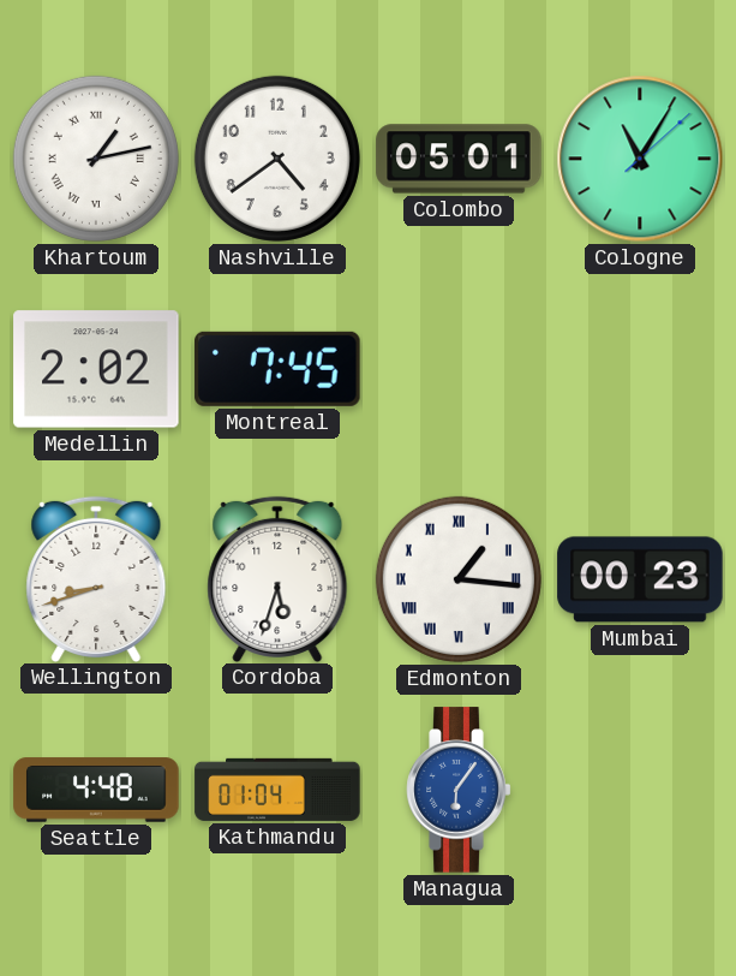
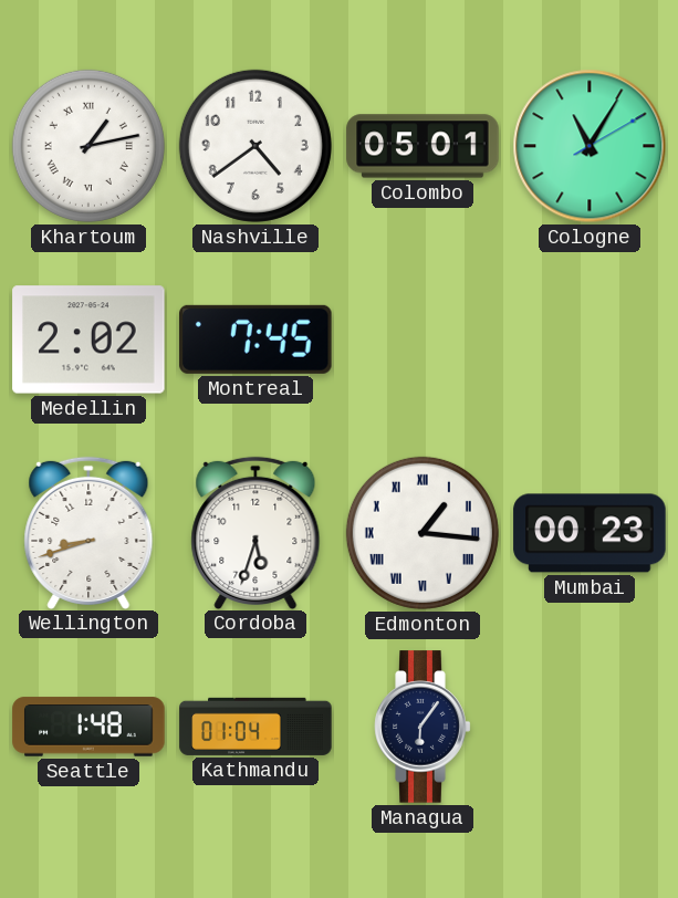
Cologne: 11:05:08 -> 11:05:10 (590, 146)
Seattle: 4:48 -> 1:48 (88, 727)
Managua dial: blue -> navy (423, 727)
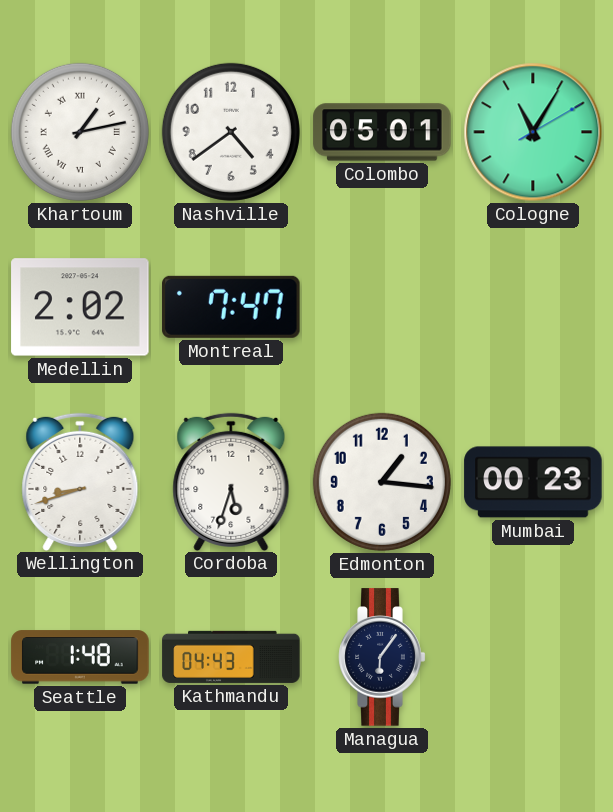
Montreal: 7:45 -> 7:47 (231, 307)
Edmonton numerals: Roman -> Arabic (382, 482)
Kathmandu: 01:04 -> 04:43 (231, 657)
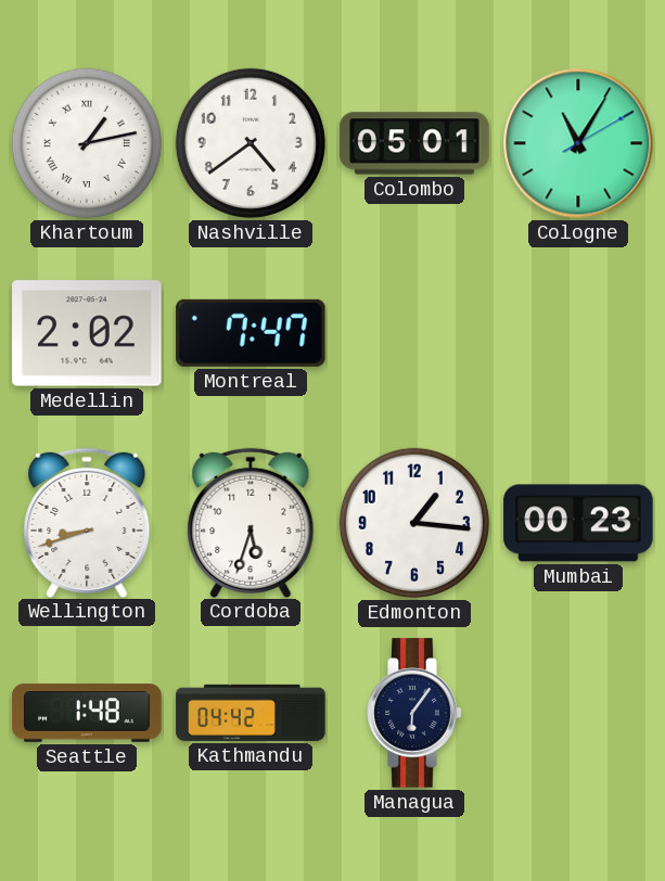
Kathmandu: 04:43 -> 04:42 (251, 713)
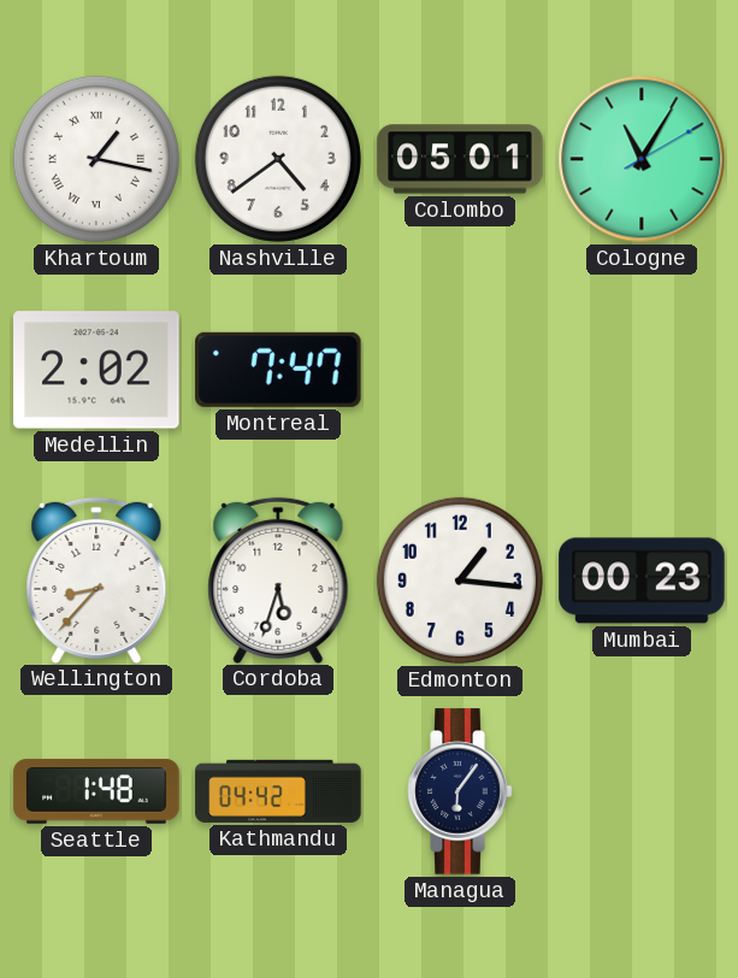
Khartoum: 1:13 -> 1:17 (96, 159)
Wellington: 8:42 -> 8:37 (96, 579)
